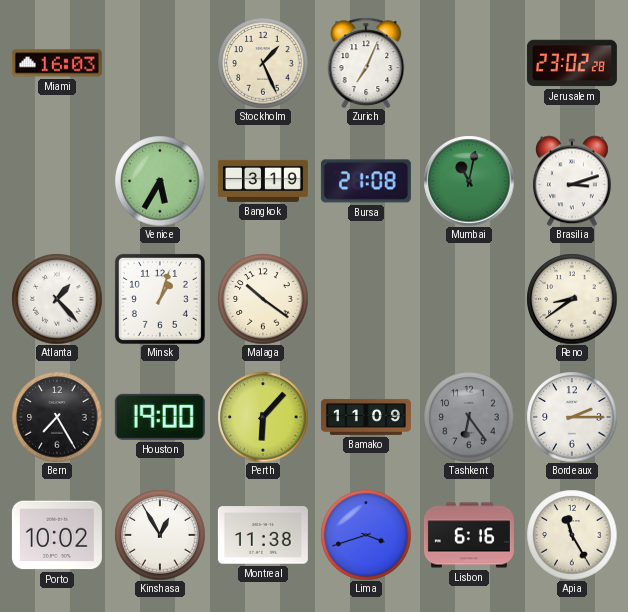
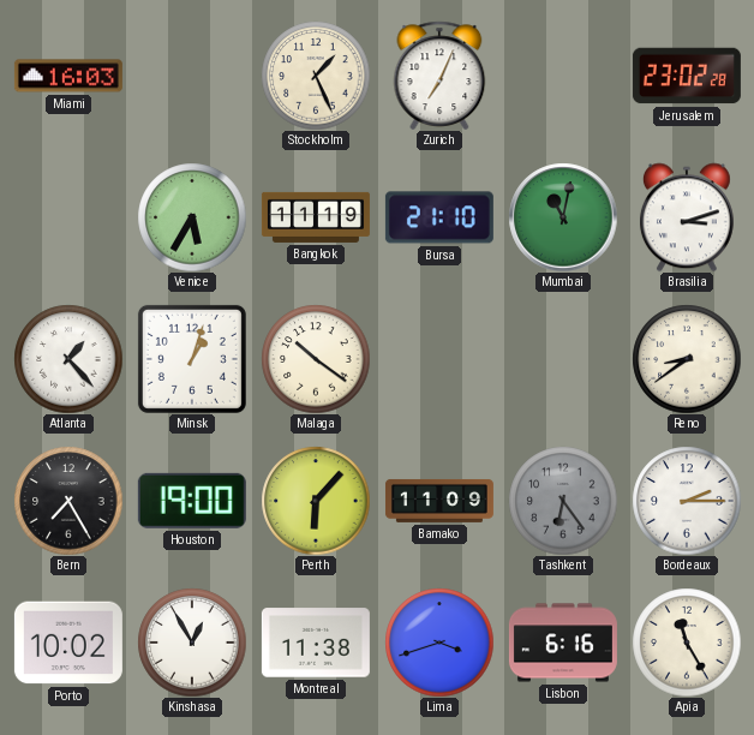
Bangkok: 3:19 -> 11:19 (316, 217)
Bursa: 21:08 -> 21:10 (439, 217)
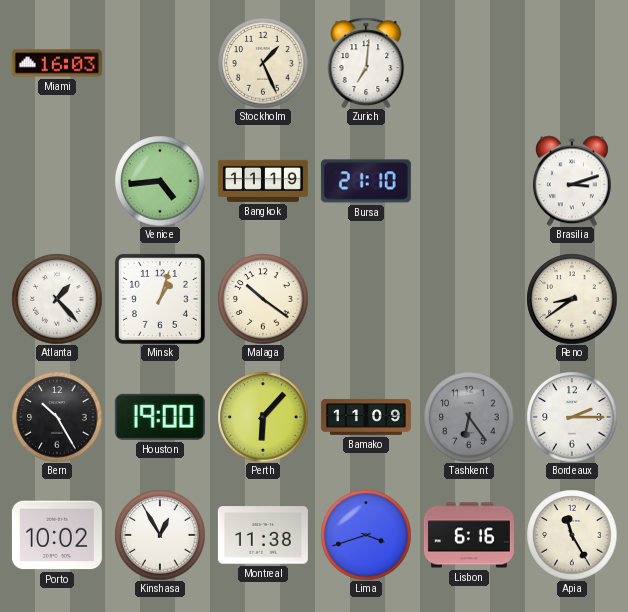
Zurich: 7:04 -> 7:01 (366, 63)
Jerusalem: 23:02 -> none (687, 76)
Venice: 5:35 -> 4:44 (160, 181)
Mumbai: 11:02 -> none (563, 217)
Bern: 7:25 -> 10:25 (57, 417)
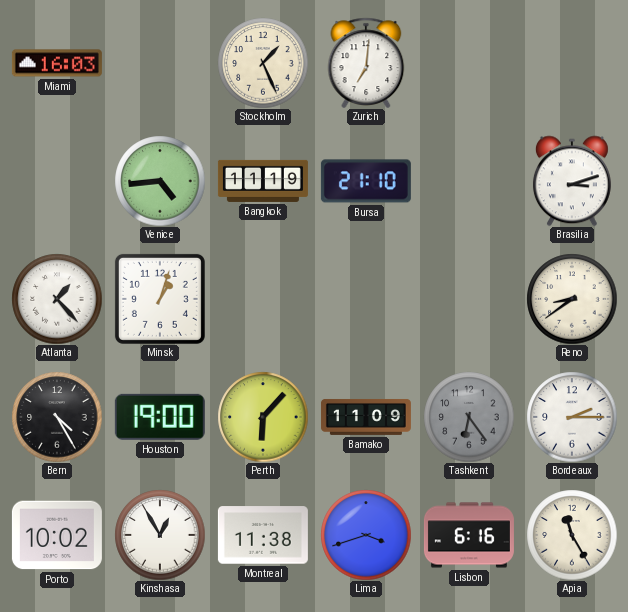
Malaga: 10:21 -> none (263, 299)
Bern: 10:25 -> 4:25 (57, 417)
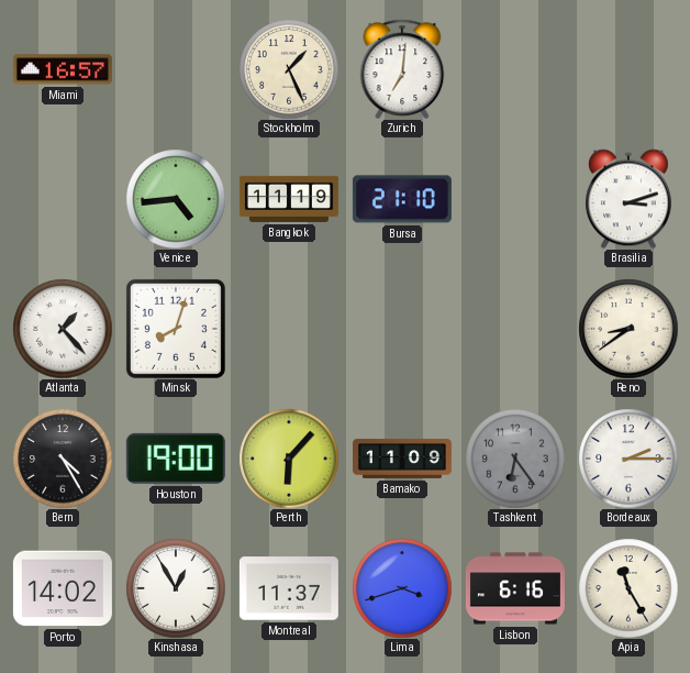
Miami: 16:03 -> 16:57 (63, 69)
Minsk: 1:03 -> 8:03 (176, 329)
Porto: 10:02 -> 14:02 (63, 588)
Montreal: 11:38 -> 11:37 (289, 588)
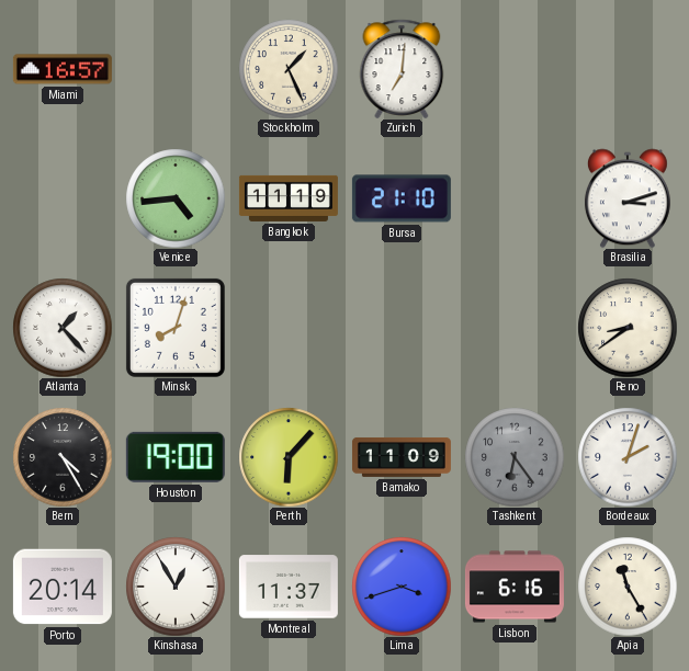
Bordeaux: 2:15 -> 2:03 (628, 457)
Porto: 14:02 -> 20:14 (63, 587)
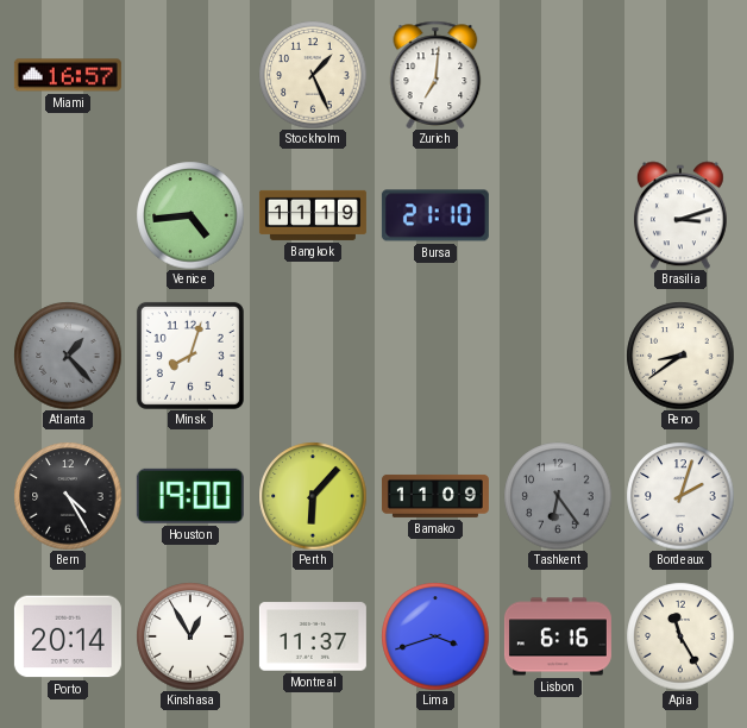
Atlanta dial: white -> grey (68, 356)
